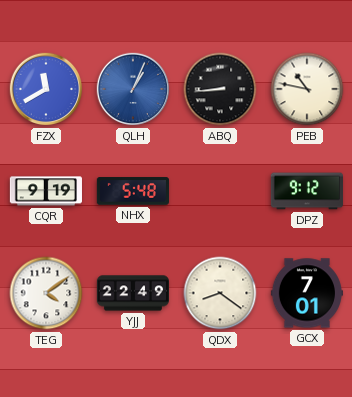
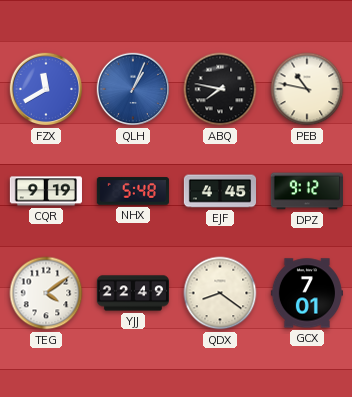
ABQ: 8:44 -> 7:47 (220, 89)
EJF: none -> 4:45 (219, 191)
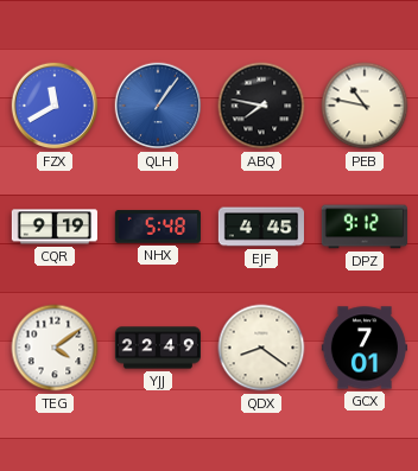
QLH: 1:04 -> 1:06 (158, 106)
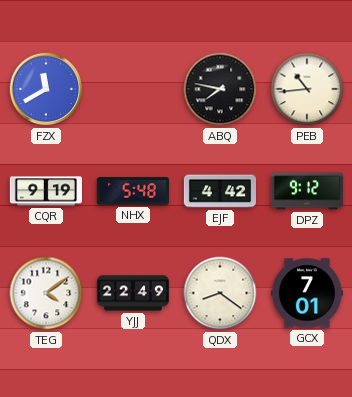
QLH: 1:06 -> none (158, 106)
PEB: 10:47 -> 10:44 (307, 89)
EJF: 4:45 -> 4:42 (219, 191)
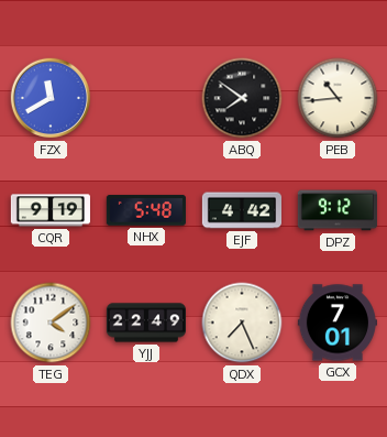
ABQ: 7:47 -> 7:51 (242, 98)
QDX: 8:21 -> 7:26 (242, 323)
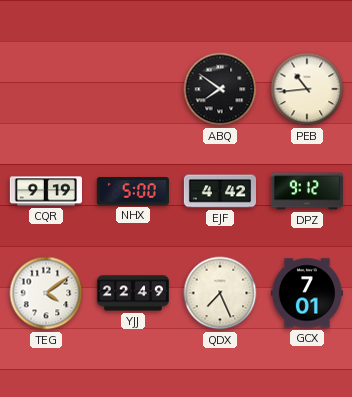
FZX: 11:40 -> none (51, 98)
NHX: 5:48 -> 5:00 (133, 191)
